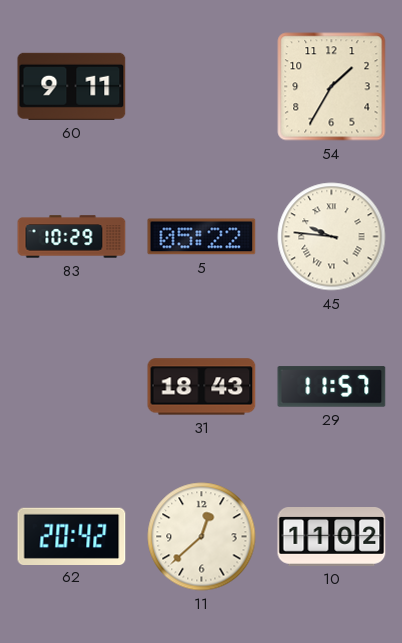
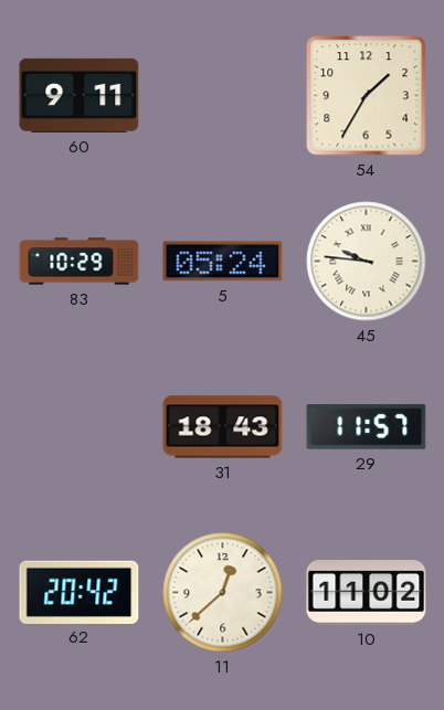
5: 05:22 -> 05:24 (223, 262)
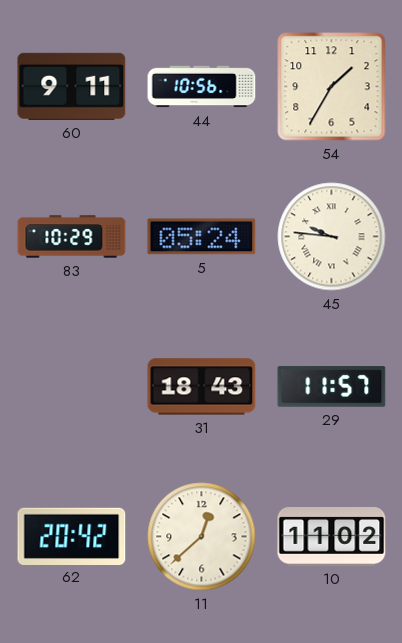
44: none -> 10:56 (202, 87)
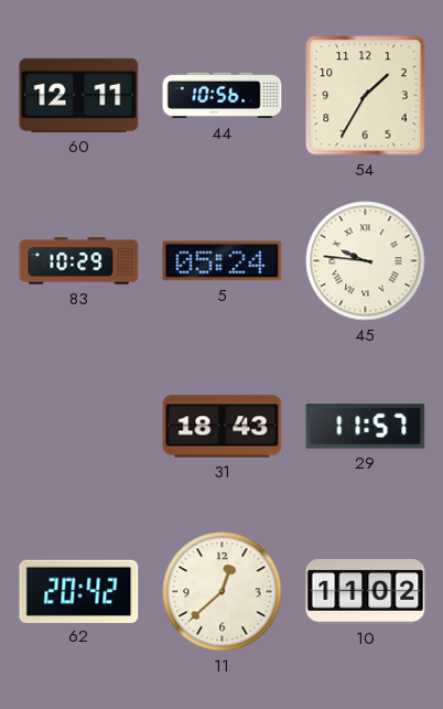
60: 9:11 -> 12:11 (79, 95)
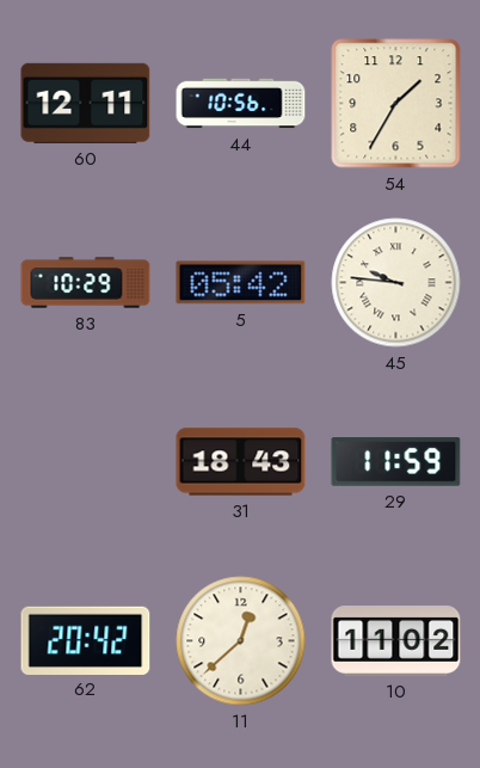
5: 05:24 -> 05:42 (241, 283)
29: 11:57 -> 11:59 (396, 462)
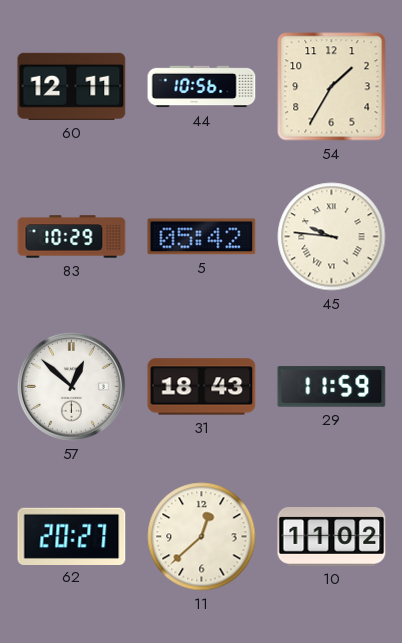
57: none -> 12:52 (71, 386)
62: 20:42 -> 20:27 (72, 536)
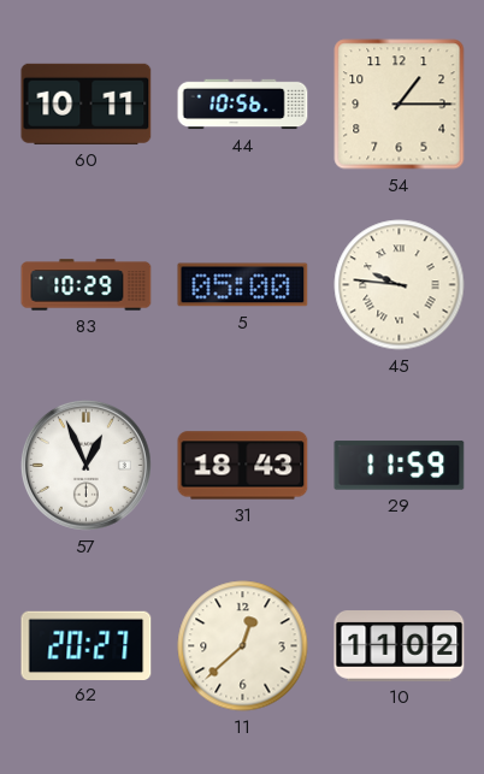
60: 12:11 -> 10:11 (87, 104)
54: 1:35 -> 1:15 (400, 105)
5: 05:42 -> 05:00 (243, 285)
57: 12:52 -> 12:56 (85, 465)
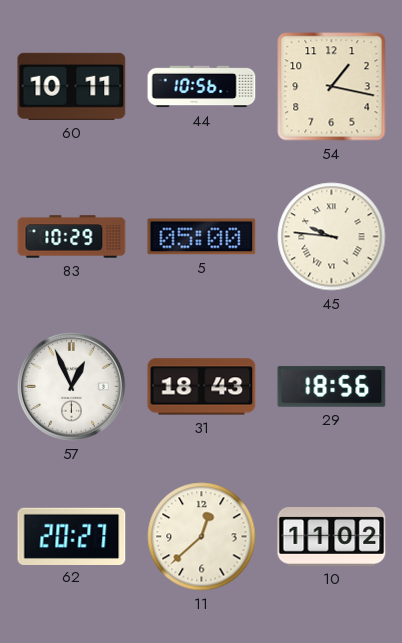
54: 1:15 -> 1:17 (332, 87)
29: 11:59 -> 18:56 (332, 387)
